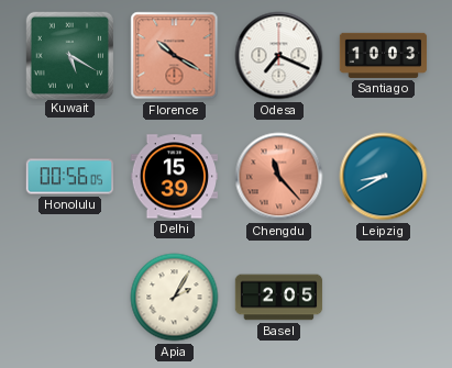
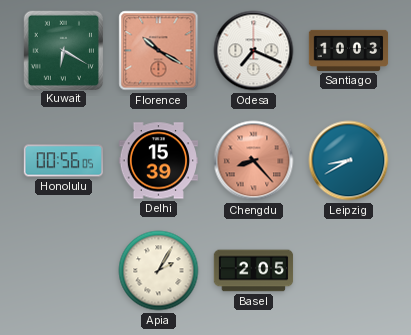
Kuwait: 5:20 -> 6:20 (63, 50)
Chengdu: 11:23 -> 8:23 (254, 161)
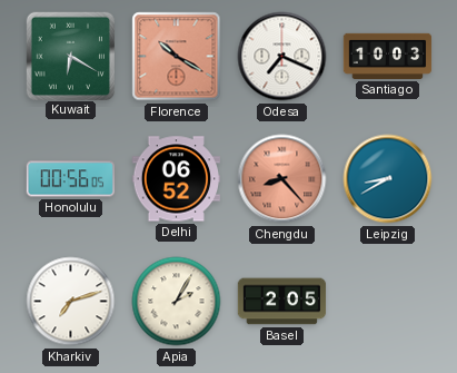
Delhi: 15:39 -> 06:52 (177, 179)
Kharkiv: none -> 7:12 (71, 302)
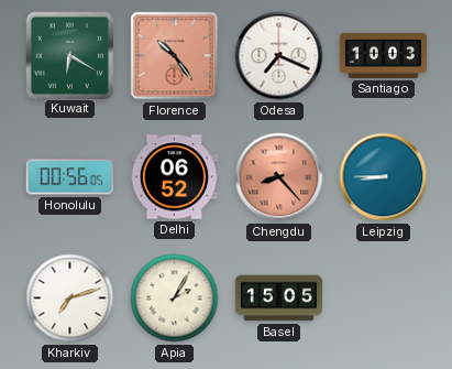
Florence: 10:20 -> 10:24 (175, 56)
Leipzig: 8:40 -> 8:45 (384, 177)
Basel: 2:05 -> 15:05 (279, 299)
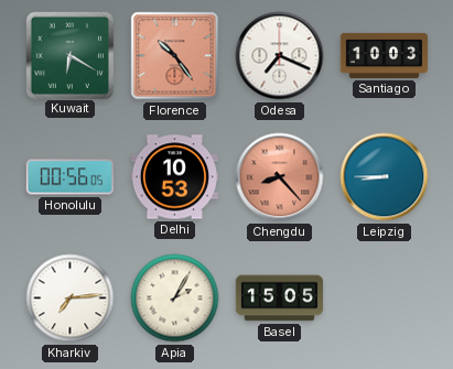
Delhi: 06:52 -> 10:53 (175, 177)
Kharkiv: 7:12 -> 7:14 (71, 299)
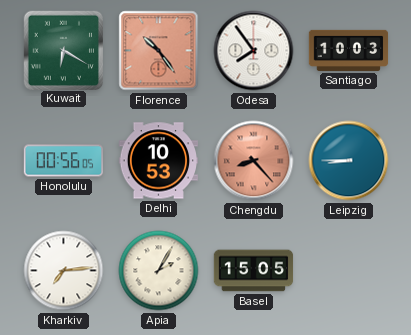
Odesa: 7:19 -> 7:54 (254, 51)
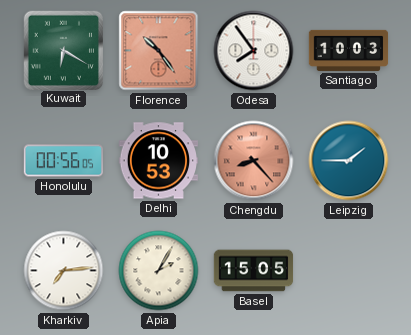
Leipzig: 8:45 -> 1:45 (349, 161)
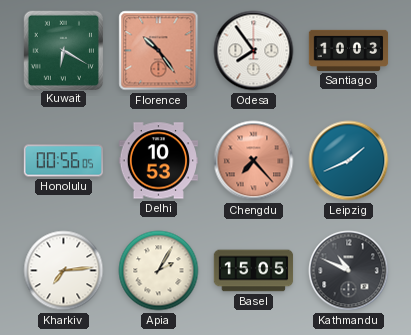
Chengdu: 8:23 -> 7:23 (254, 161)
Leipzig: 1:45 -> 1:41 (349, 161)
Kathmandu: none -> 10:49 (349, 271)
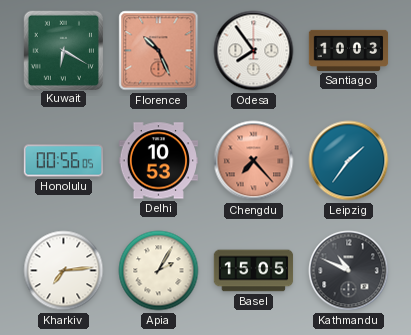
Florence: 10:24 -> 10:26 (159, 51)
Leipzig: 1:41 -> 1:36 (349, 161)
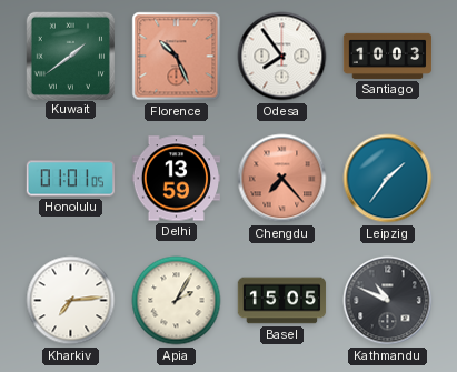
Kuwait: 6:20 -> 1:39 (70, 56)
Honolulu: 00:56 -> 01:01 (71, 179)
Delhi: 10:53 -> 13:59 (177, 179)
